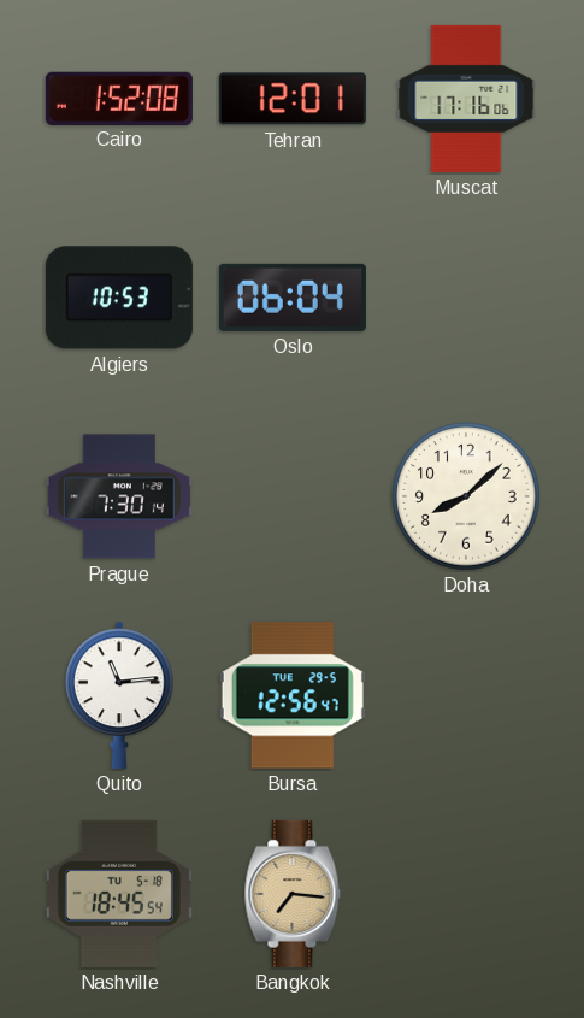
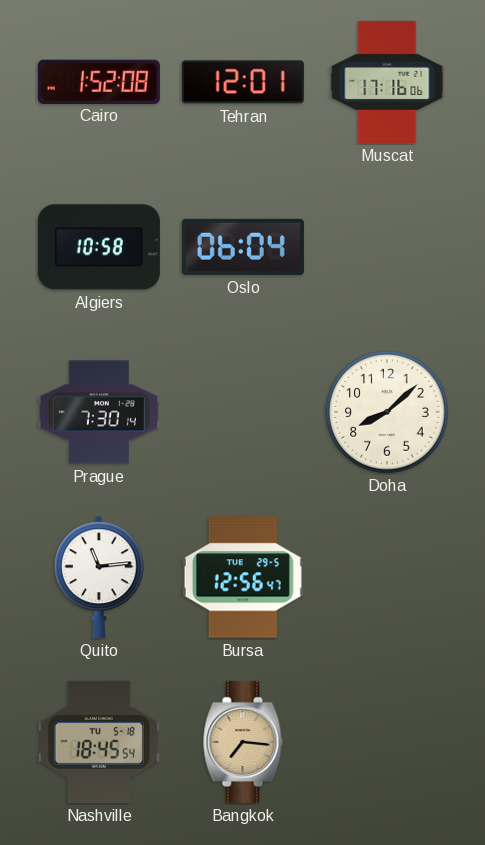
Algiers: 10:53 -> 10:58 (99, 247)
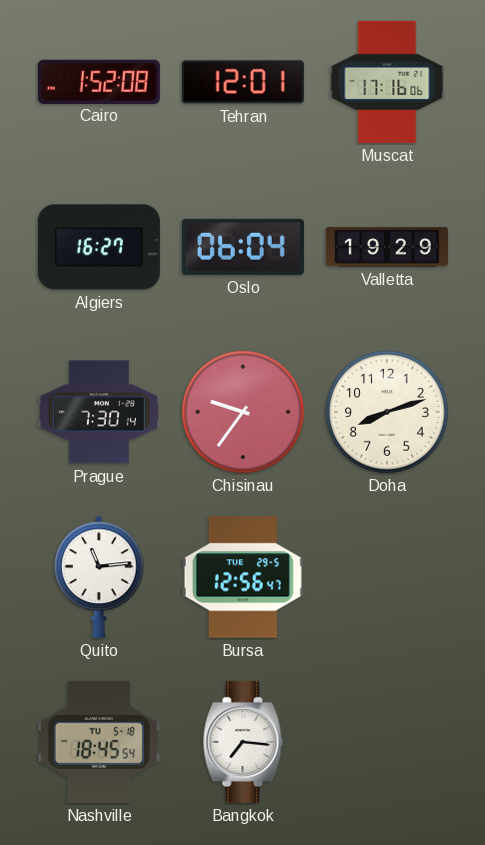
Algiers: 10:58 -> 16:27 (99, 247)
Valletta: none -> 19:29 (387, 247)
Chisinau: none -> 9:36 (243, 412)
Doha: 8:08 -> 8:12 (387, 412)
Bangkok dial: champagne -> white (243, 742)
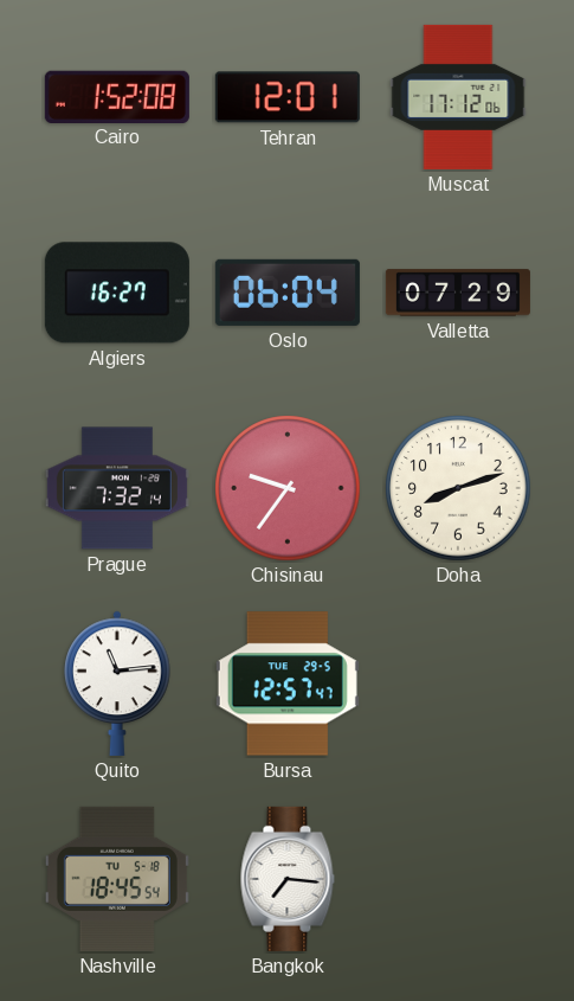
Muscat: 17:16 -> 17:12 (458, 97)
Valletta: 19:29 -> 07:29 (458, 293)
Prague: 7:30 -> 7:32 (117, 488)
Bursa: 12:56 -> 12:57 (288, 684)
